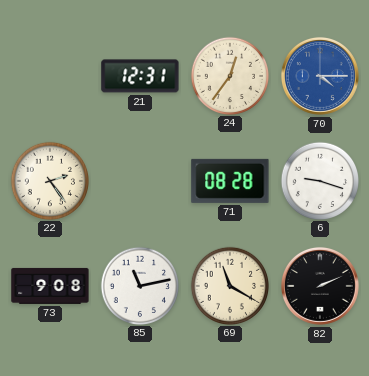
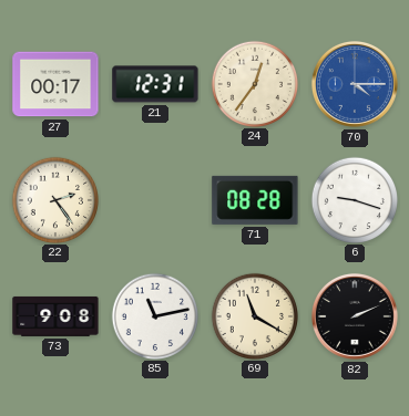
27: none -> 00:17 (55, 84)
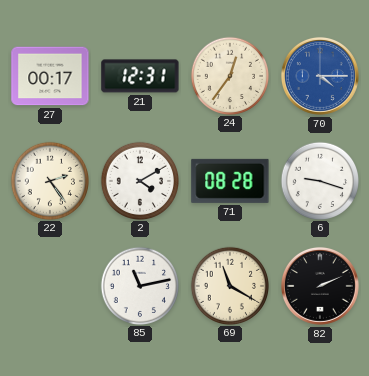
2: none -> 4:10 (139, 180)
73: 9:08 -> none (55, 316)
